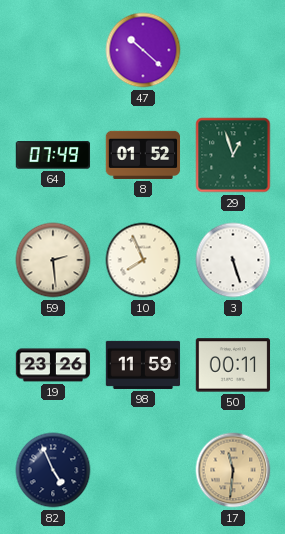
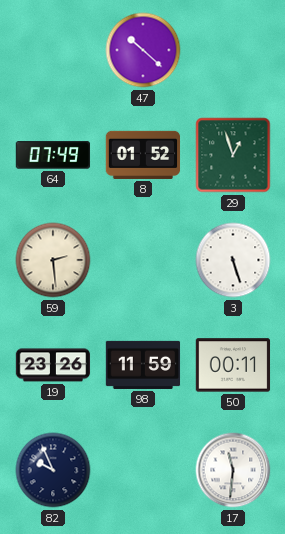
10: 7:56 -> none (143, 260)
82: 4:56 -> 9:56 (53, 470)
17 dial: champagne -> white (233, 470)
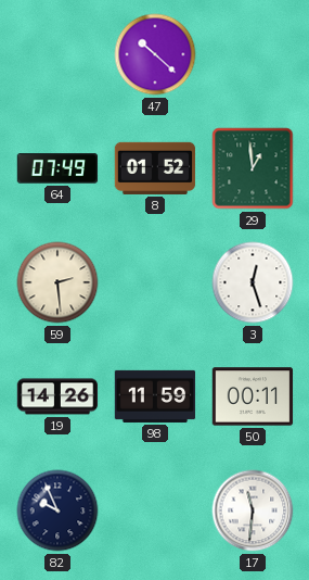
29: 12:57 -> 12:59 (253, 168)
3: 5:27 -> 12:27 (253, 282)
19: 23:26 -> 14:26 (57, 396)
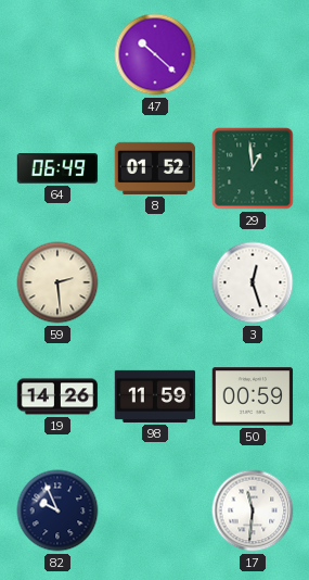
64: 07:49 -> 06:49 (57, 168)
50: 00:11 -> 00:59 (253, 396)
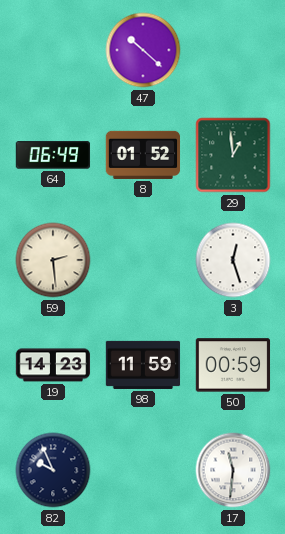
19: 14:26 -> 14:23 (53, 365)
